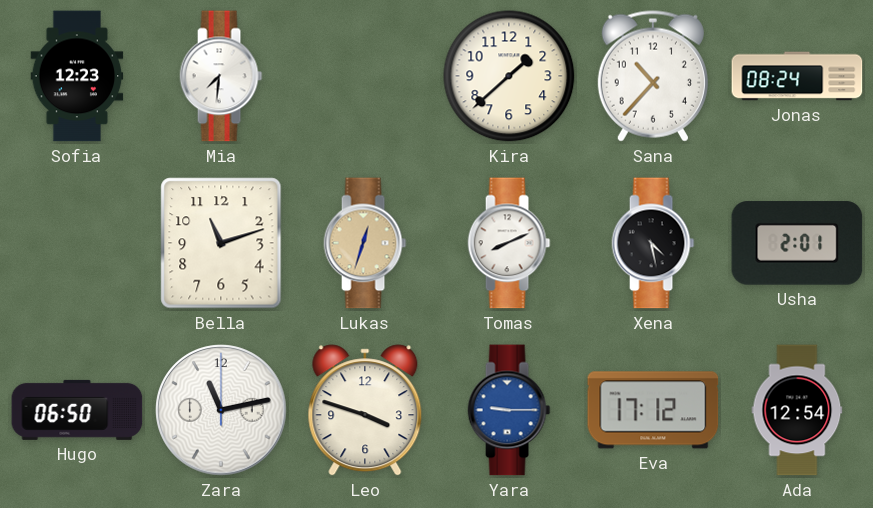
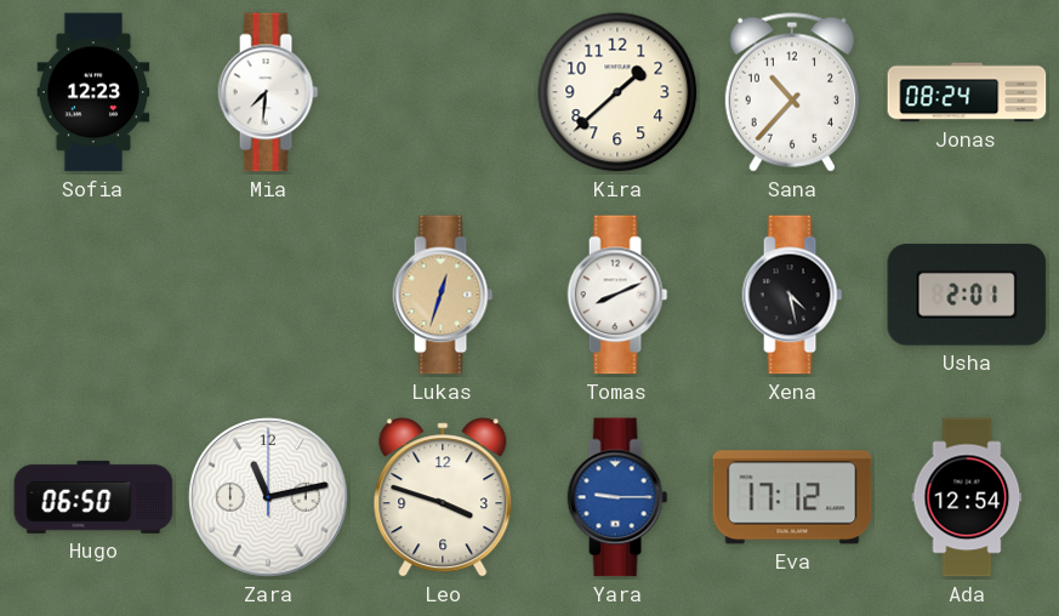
Bella: 11:12 -> none (221, 243)
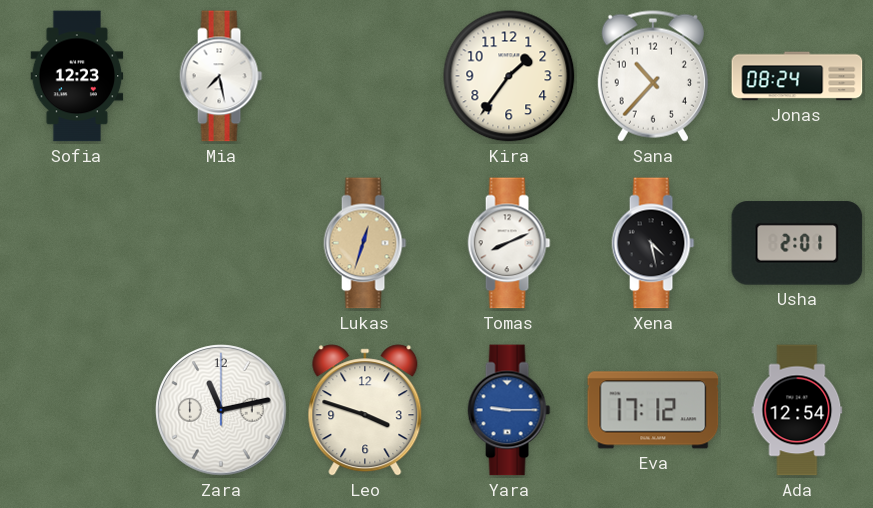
Mia: 7:31 -> 7:28 (221, 76)
Kira: 1:38 -> 1:36 (509, 76)
Hugo: 06:50 -> none (93, 497)
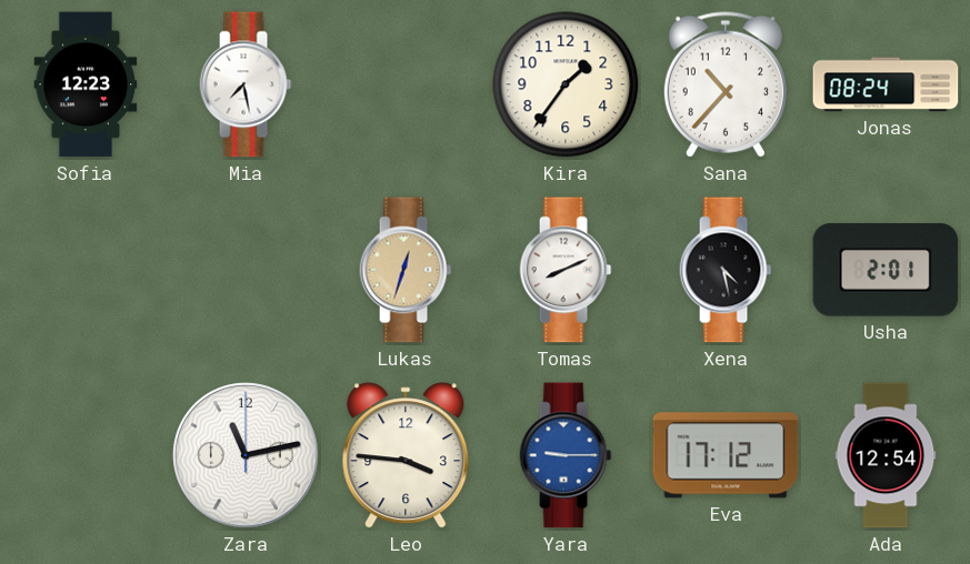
Leo: 3:48 -> 3:46 (406, 455)
